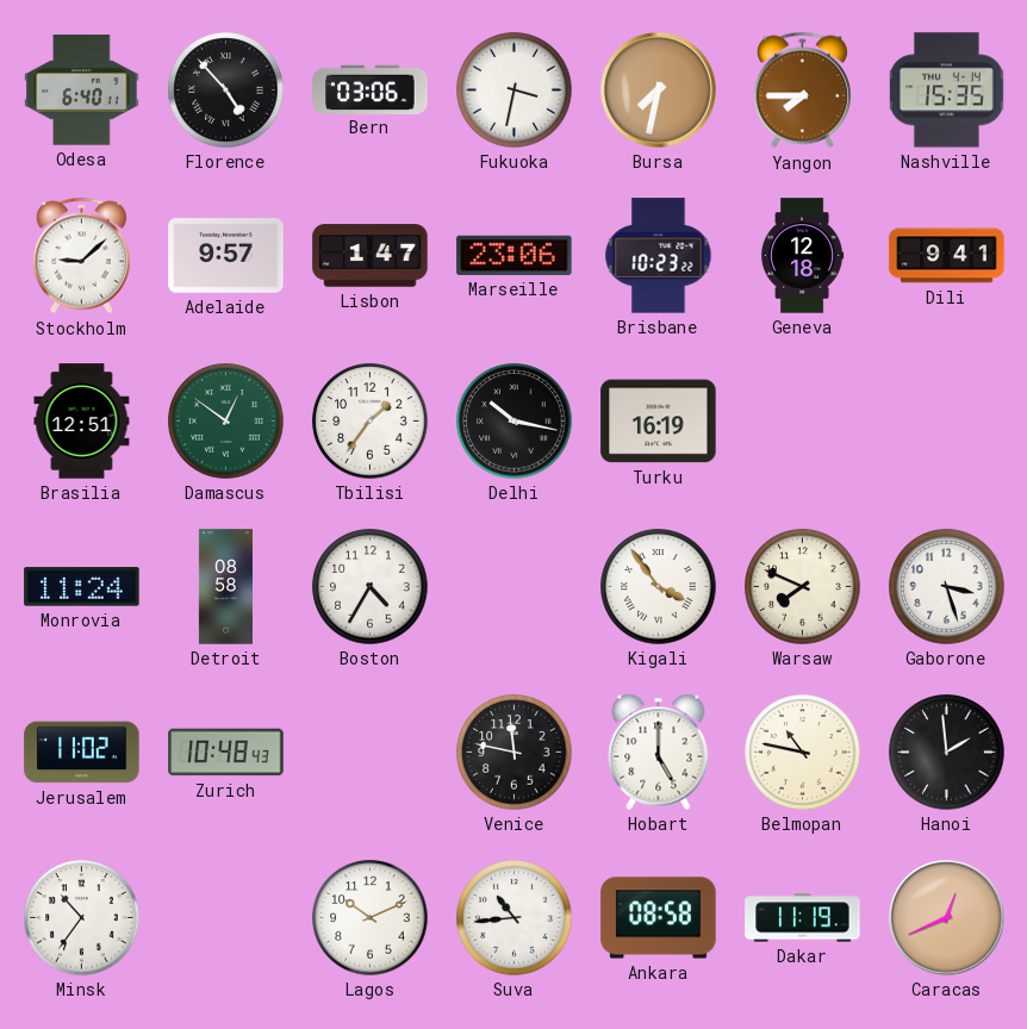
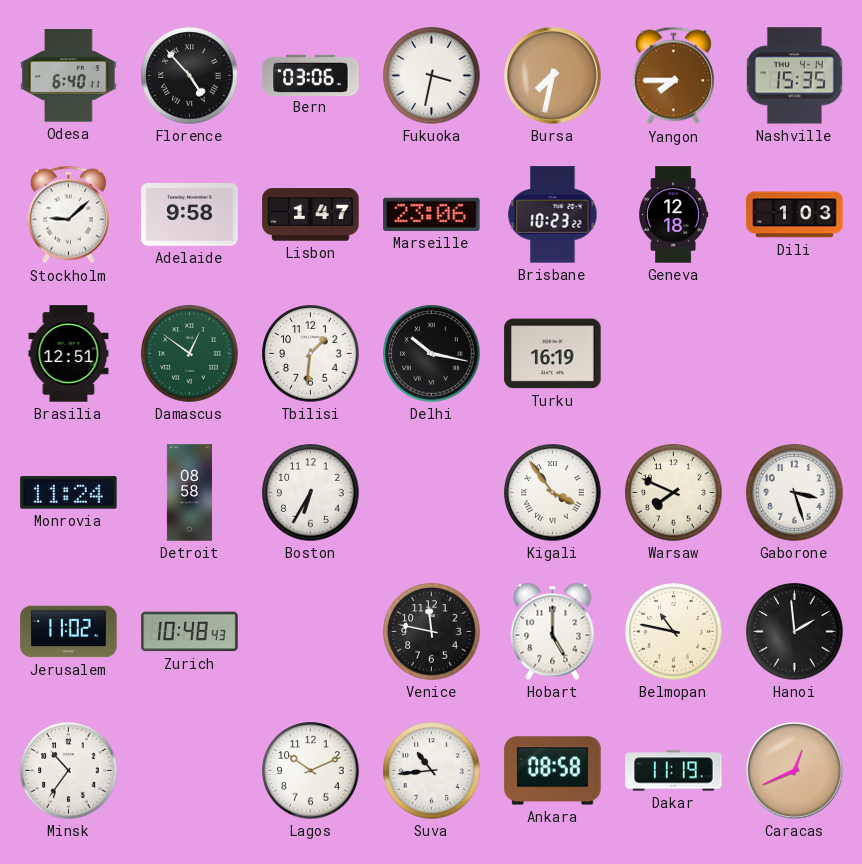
Adelaide: 9:57 -> 9:58 (190, 215)
Dili: 9:41 -> 1:03 (795, 215)
Tbilisi: 1:36 -> 1:31 (311, 354)
Boston: 4:35 -> 6:35 (311, 493)
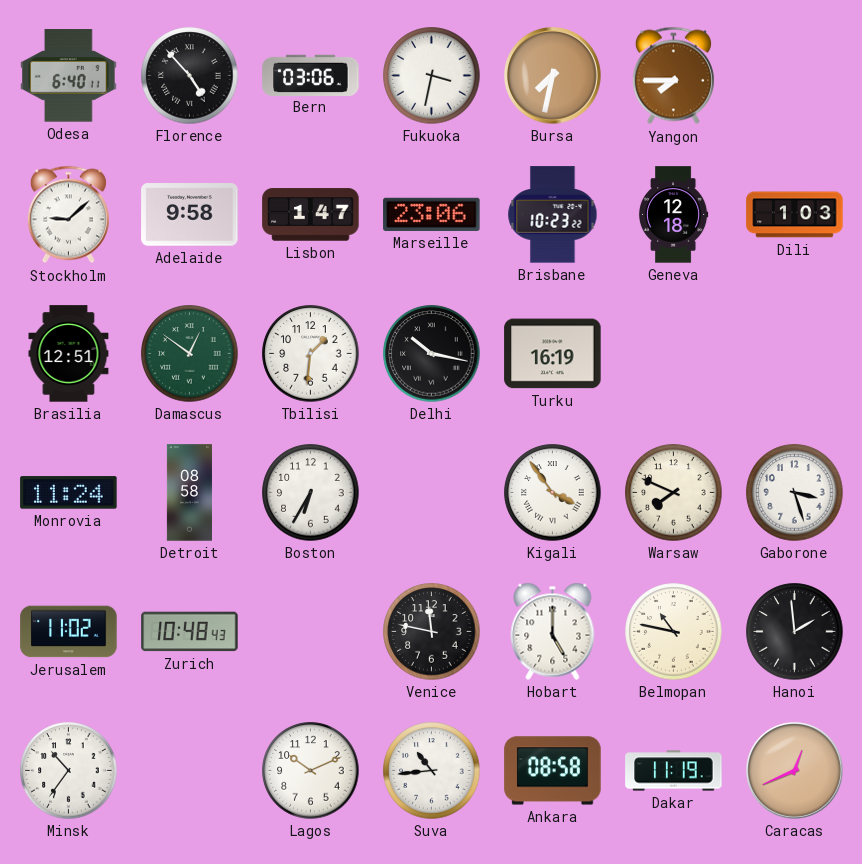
Nashville: 15:35 -> none (794, 76)
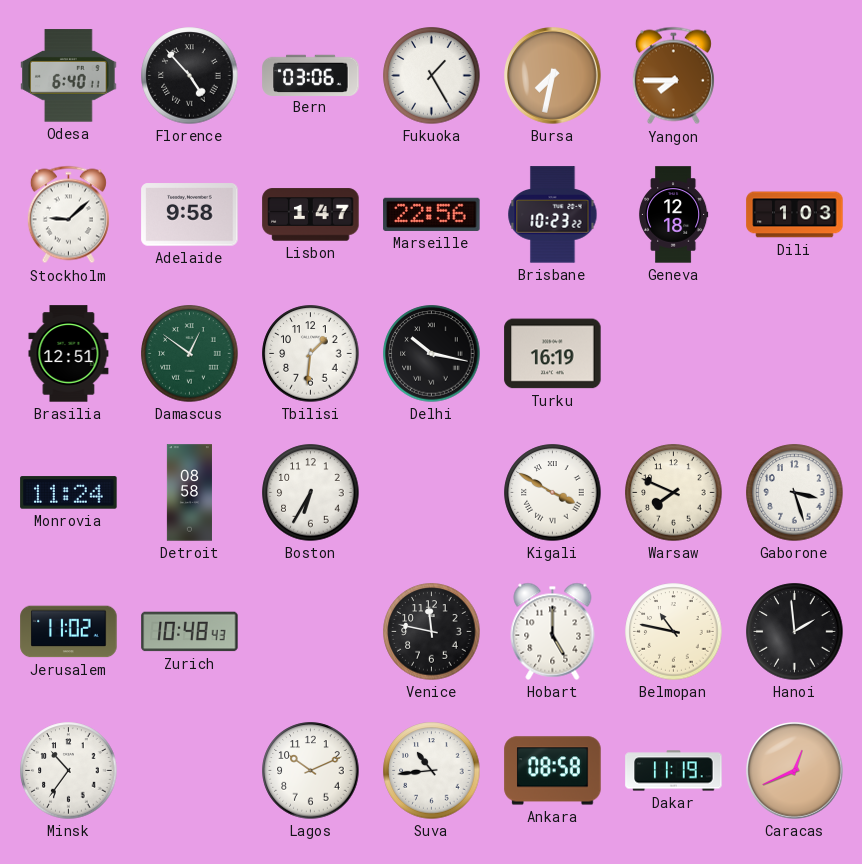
Fukuoka: 3:32 -> 1:25 (432, 76)
Marseille: 23:06 -> 22:56 (432, 214)
Kigali: 3:54 -> 3:50 (553, 493)
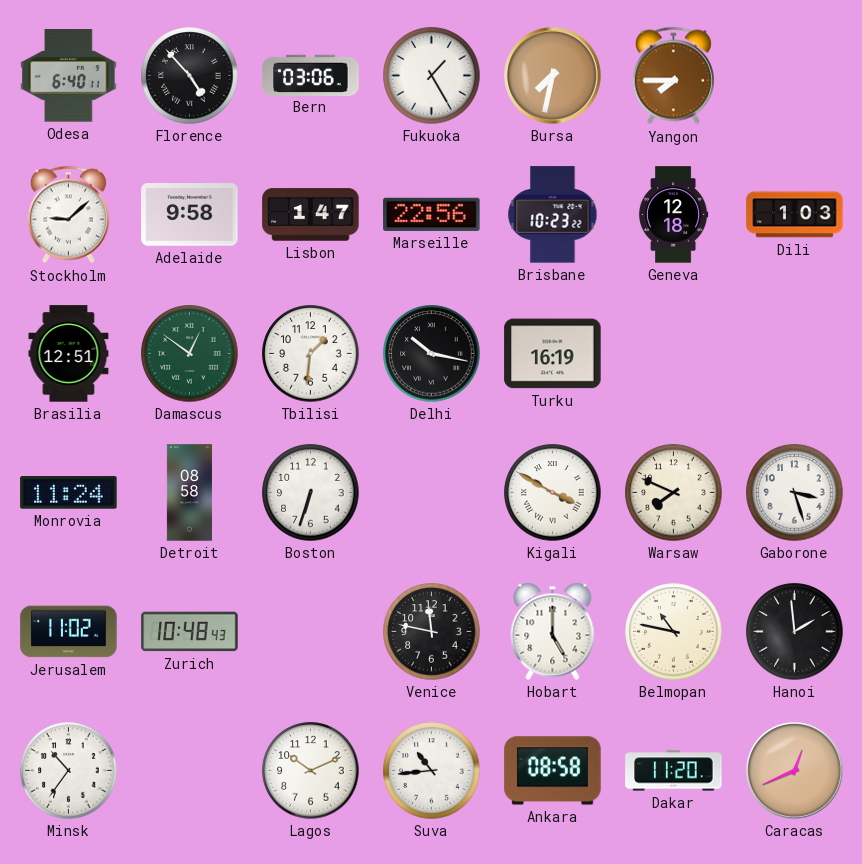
Boston: 6:35 -> 6:33 (311, 493)
Dakar: 11:19 -> 11:20 (674, 771)
